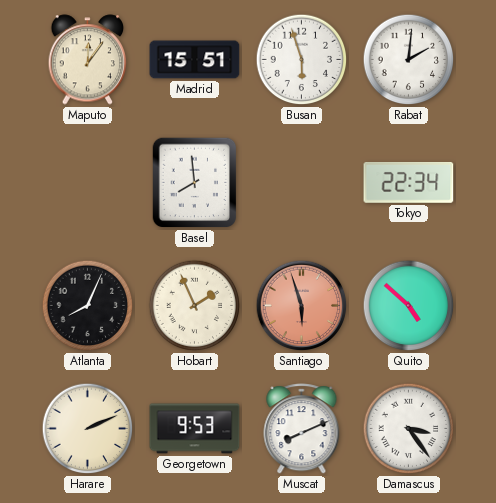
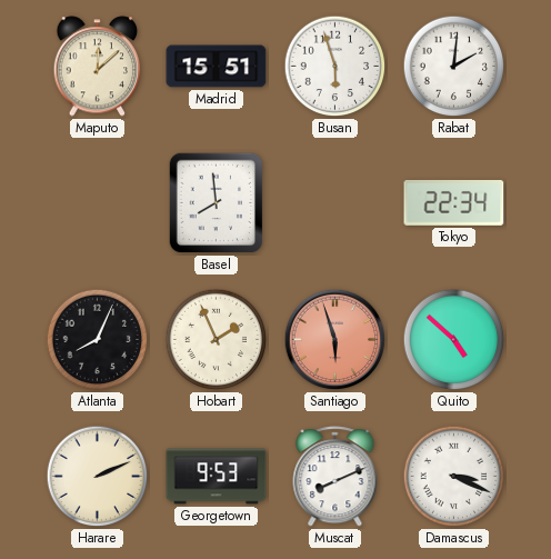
Maputo: 12:06 -> 12:08 (98, 67)
Damascus: 3:24 -> 3:19 (454, 477)
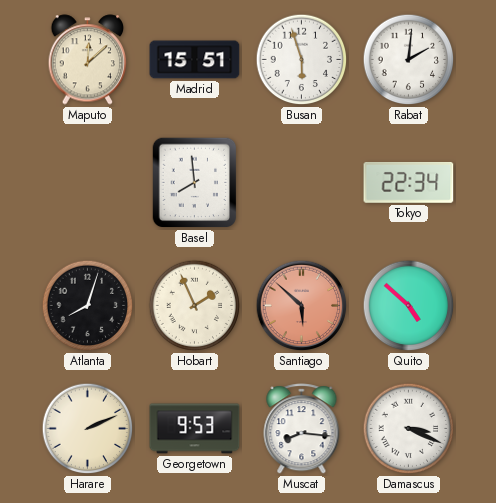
Atlanta: 8:04 -> 8:03 (88, 306)
Santiago: 5:57 -> 5:52 (302, 306)
Muscat: 8:11 -> 8:16 (302, 429)
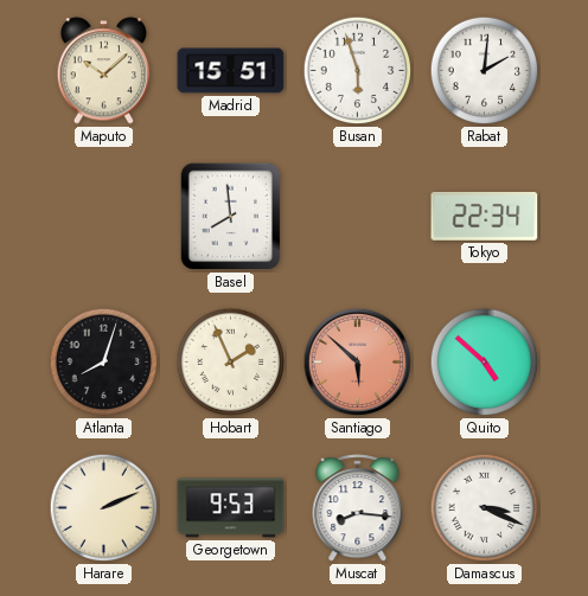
Maputo: 12:08 -> 10:08 (104, 71)
